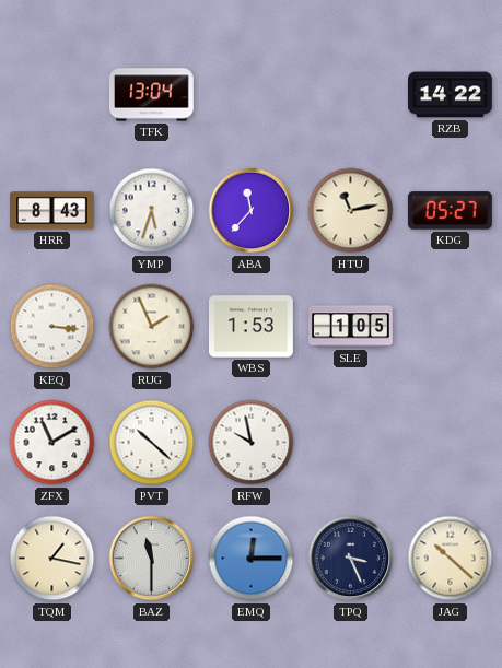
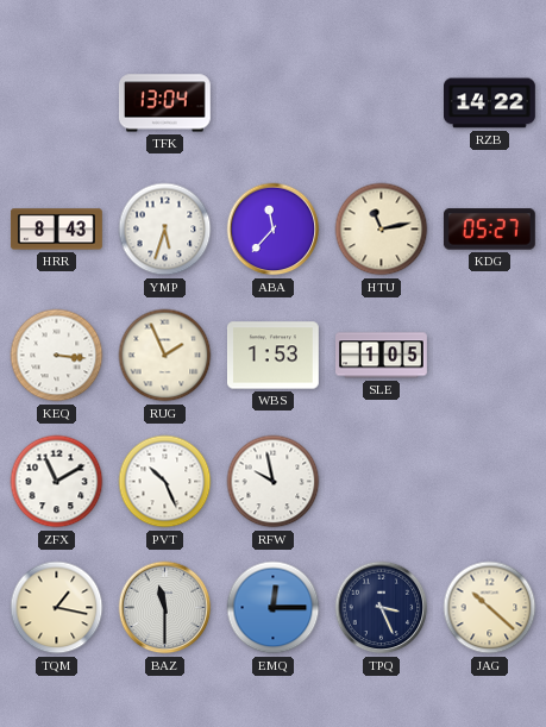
PVT: 10:22 -> 10:26 (165, 482)
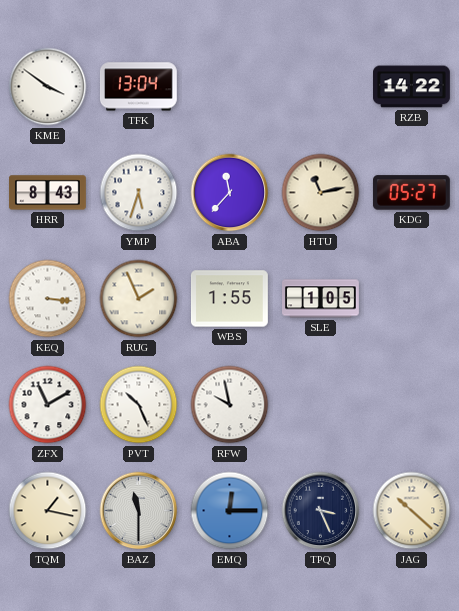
KME: none -> 3:51 (48, 87)
WBS: 1:53 -> 1:55 (229, 299)
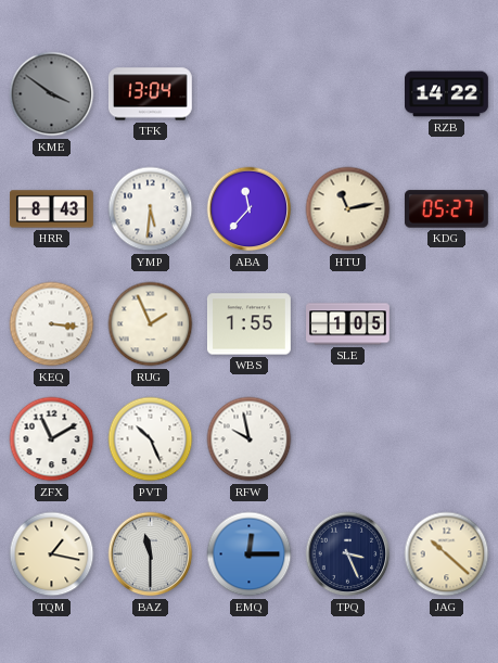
KME dial: white -> grey (52, 94)
YMP: 5:33 -> 5:31 (151, 209)
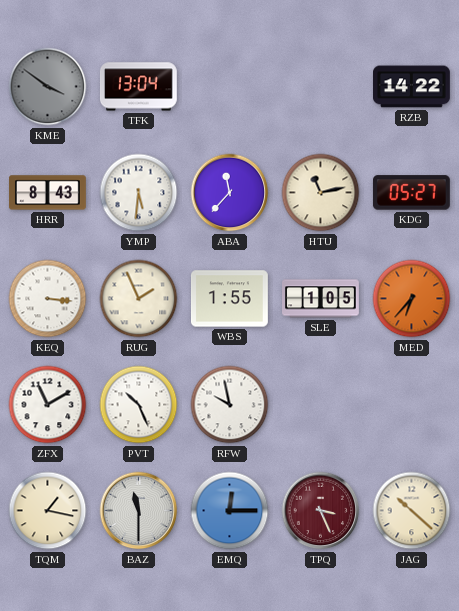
MED: none -> 6:37 (412, 299)
TPQ dial: navy -> burgundy (321, 511)
